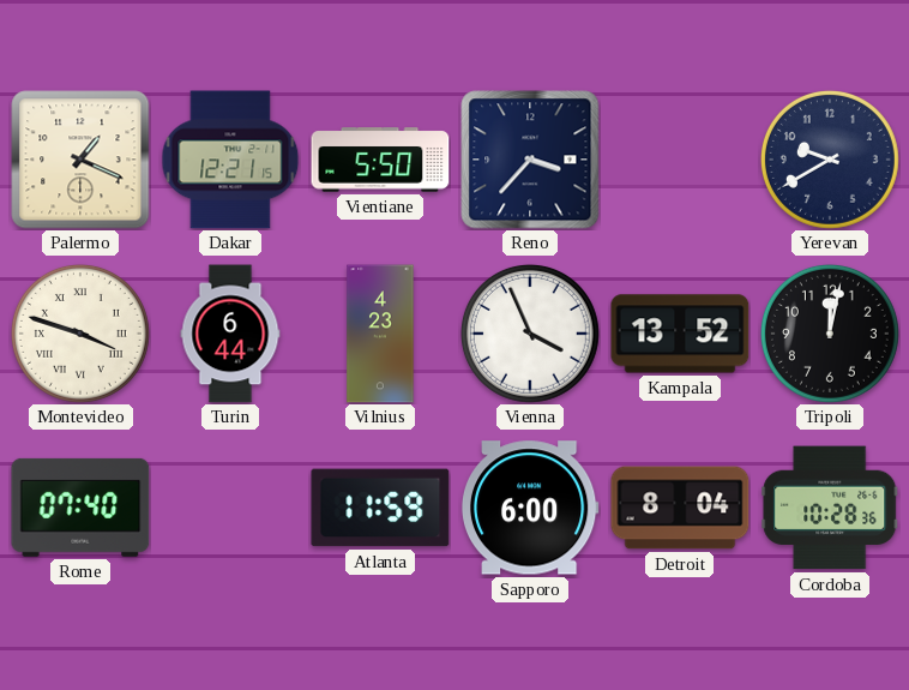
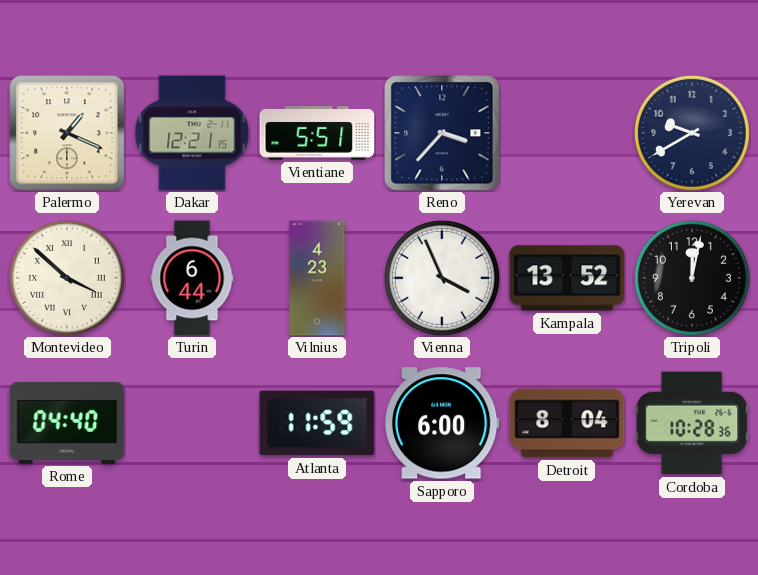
Vientiane: 5:50 -> 5:51 (317, 133)
Montevideo: 3:48 -> 3:52 (67, 278)
Rome: 07:40 -> 04:40 (67, 423)
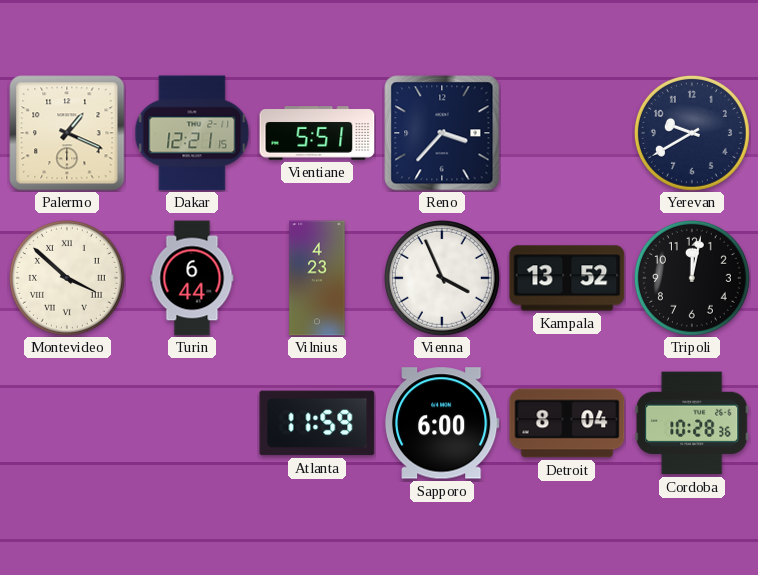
Rome: 04:40 -> none (67, 423)
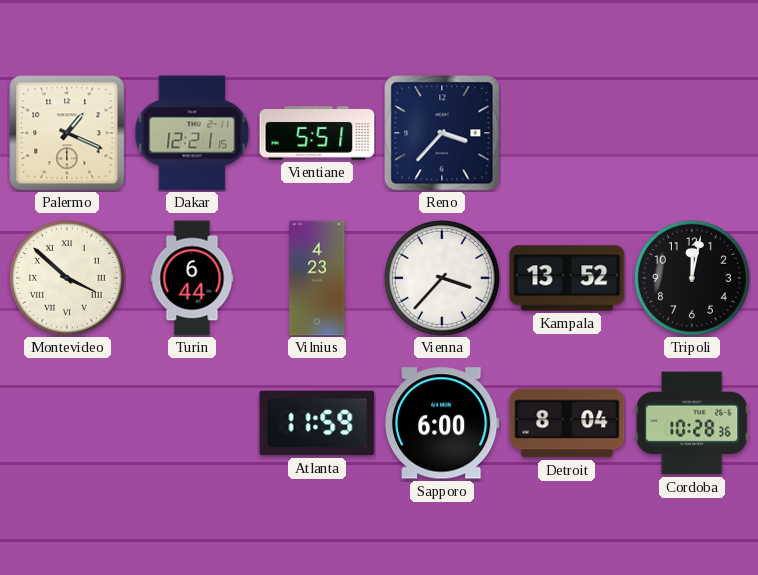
Yerevan: 9:40 -> none (692, 133)
Vienna: 3:56 -> 3:37 (442, 278)
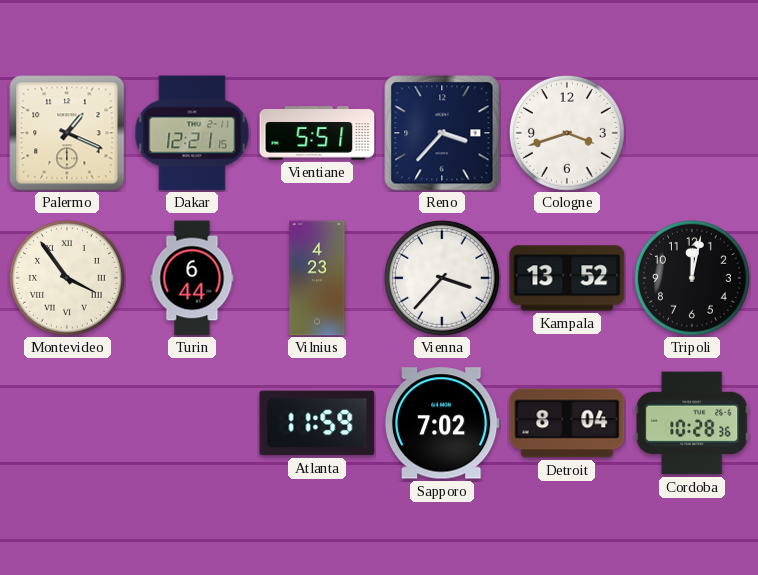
Cologne: none -> 3:42 (567, 133)
Montevideo: 3:52 -> 3:54 (67, 278)
Sapporo: 6:00 -> 7:02 (442, 423)
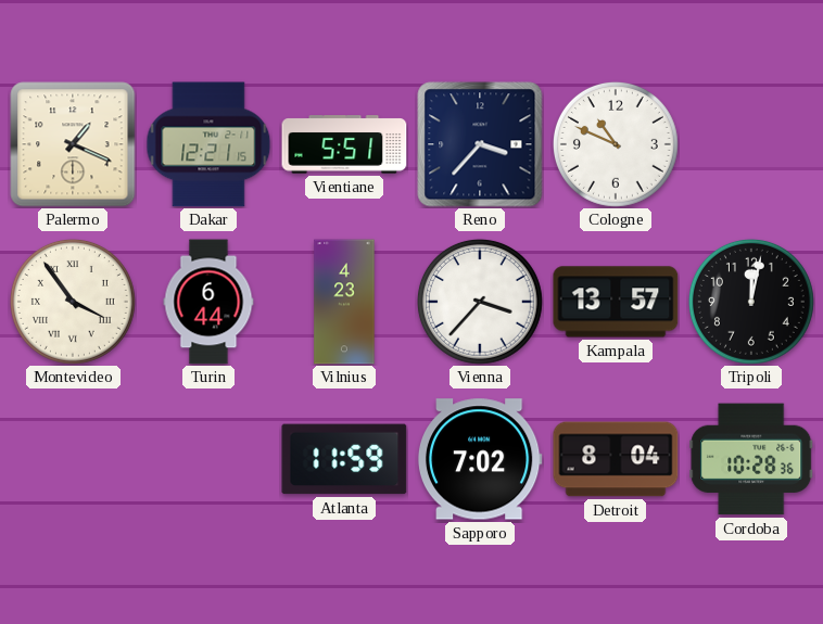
Cologne: 3:42 -> 10:49 (616, 144)
Kampala: 13:52 -> 13:57 (616, 302)
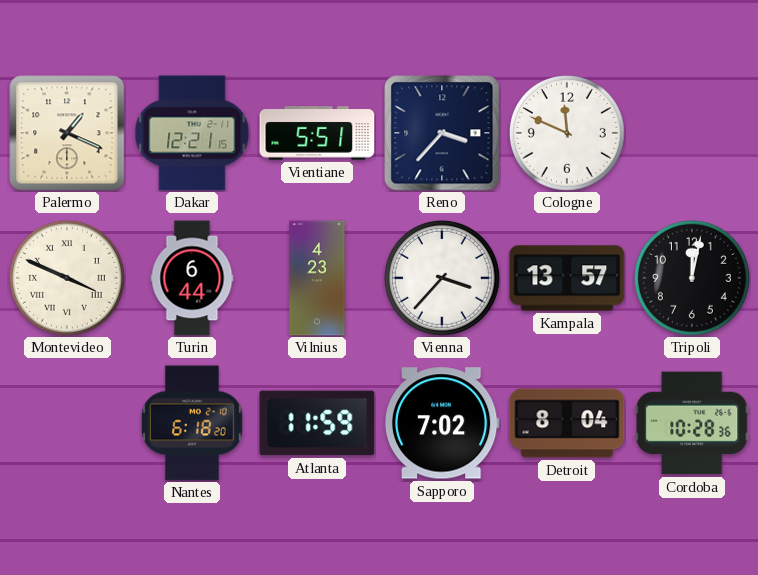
Cologne: 10:49 -> 11:49 (567, 133)
Montevideo: 3:54 -> 3:49 (67, 278)
Nantes: none -> 6:18 (193, 423)
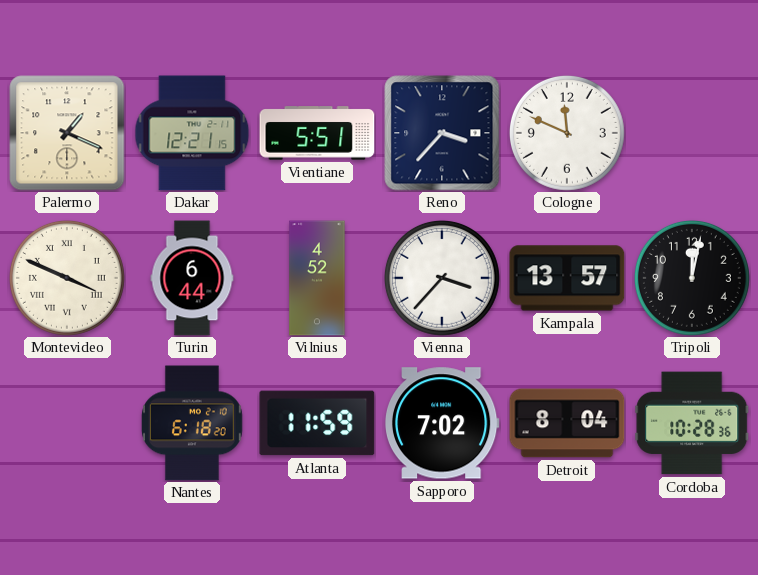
Vilnius: 4:23 -> 4:52 (317, 278)
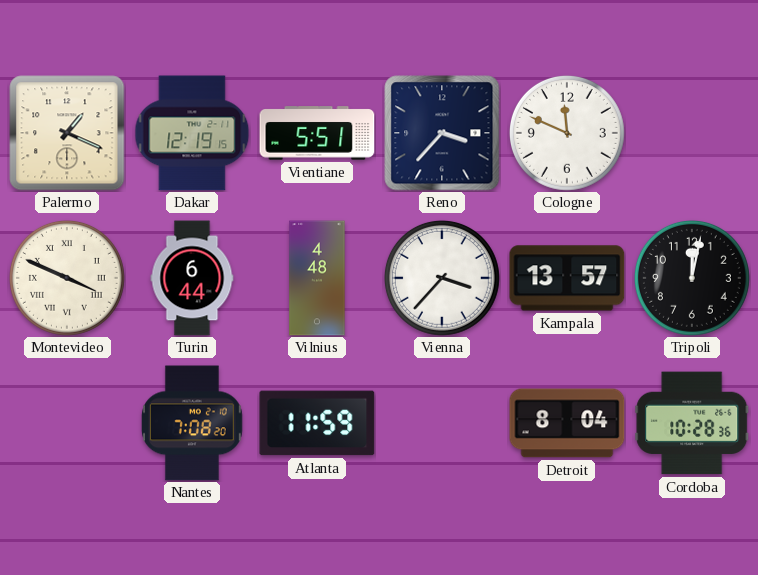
Dakar: 12:21 -> 12:19 (192, 133)
Vilnius: 4:52 -> 4:48 (317, 278)
Nantes: 6:18 -> 7:08 (193, 423)
Sapporo: 7:02 -> none (442, 423)
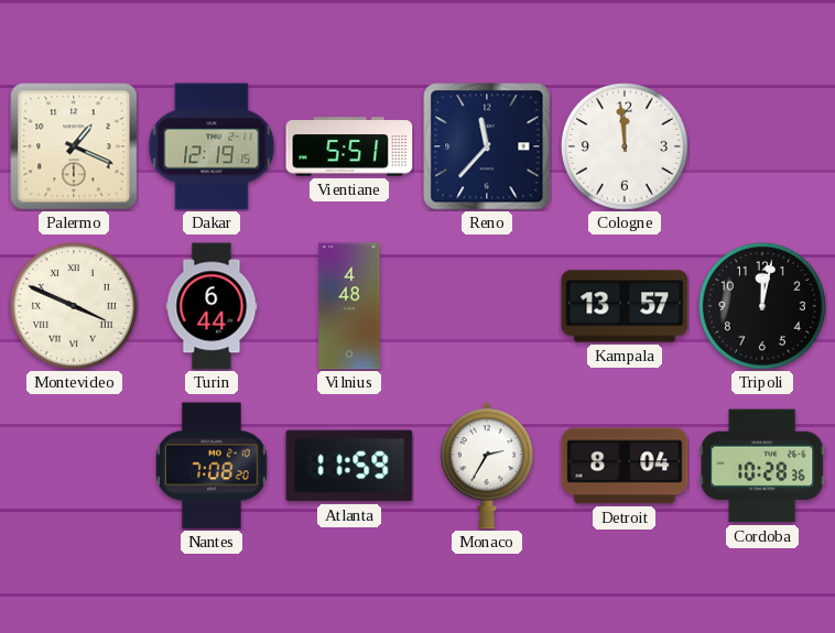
Reno: 3:37 -> 11:37 (487, 146)
Cologne: 11:49 -> 11:59 (625, 146)
Vienna: 3:37 -> none (442, 278)
Monaco: none -> 2:35 (487, 466)
